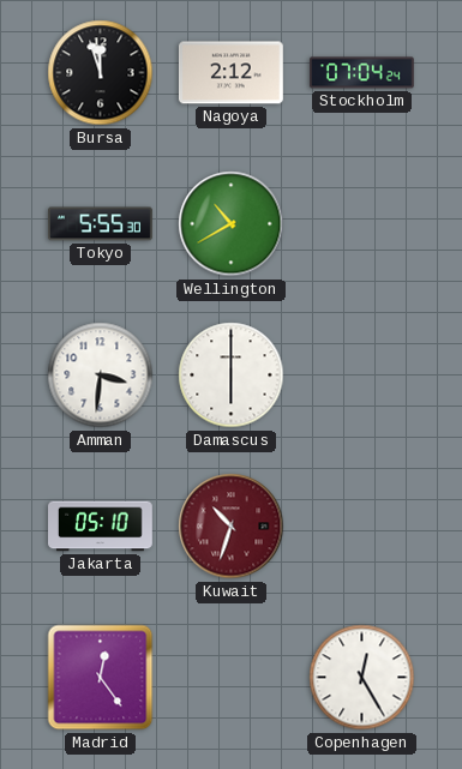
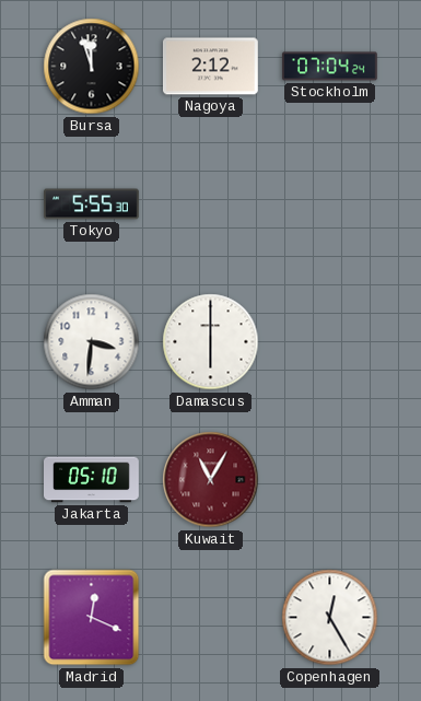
Wellington: 10:40 -> none (232, 224)
Kuwait: 10:33 -> 11:05 (211, 480)
Madrid: 12:24 -> 12:19 (92, 618)
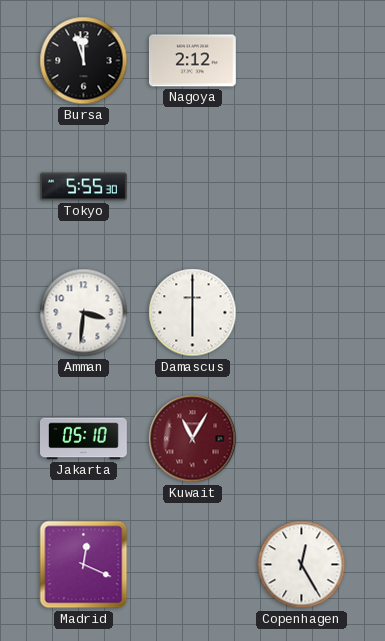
Stockholm: 07:04 -> none (329, 67)
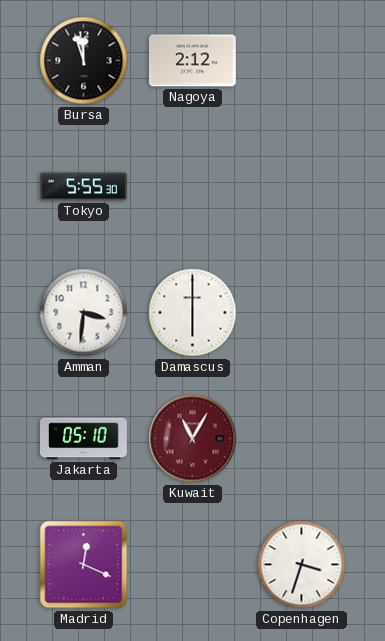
Copenhagen: 12:25 -> 3:33 (302, 565)
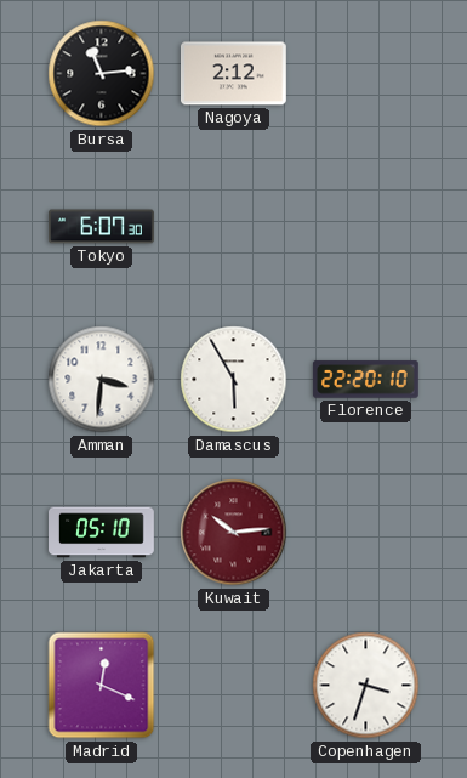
Bursa: 11:57 -> 11:14 (102, 74)
Tokyo: 5:55 -> 6:07 (102, 227)
Damascus: 6:00 -> 5:55 (234, 380)
Florence: none -> 22:20 (365, 380)
Kuwait: 11:05 -> 10:14 (234, 533)
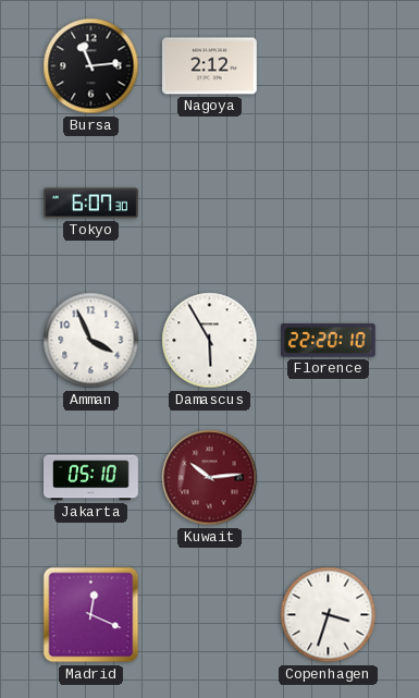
Amman: 3:31 -> 3:56 (91, 341)
